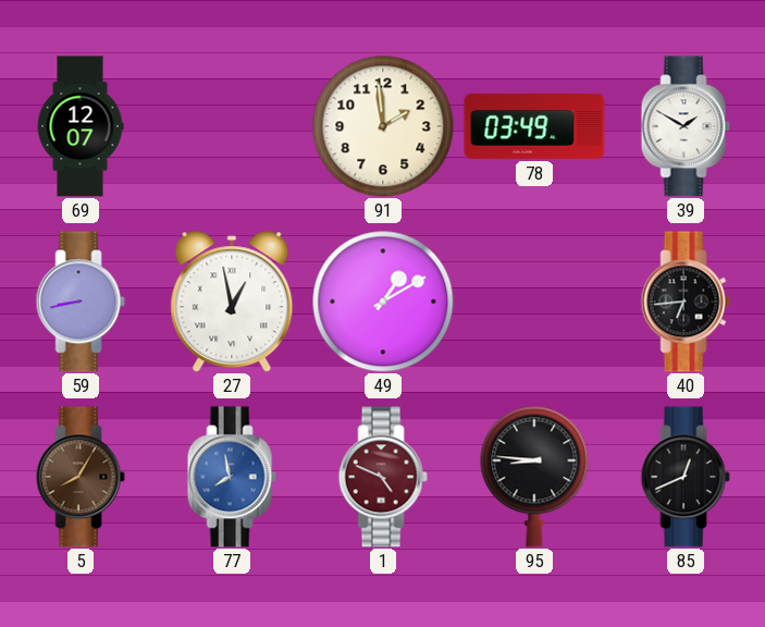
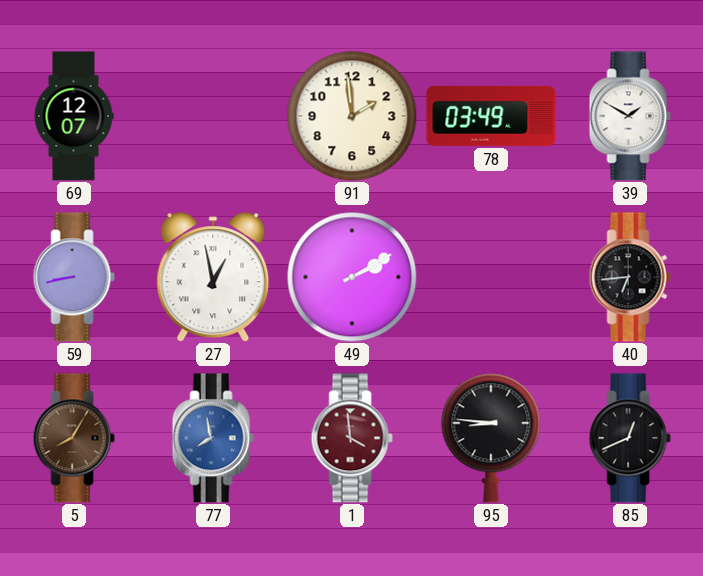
49: 1:10 -> 2:10 (352, 277)
1: 4:49 -> 3:59 (352, 438)
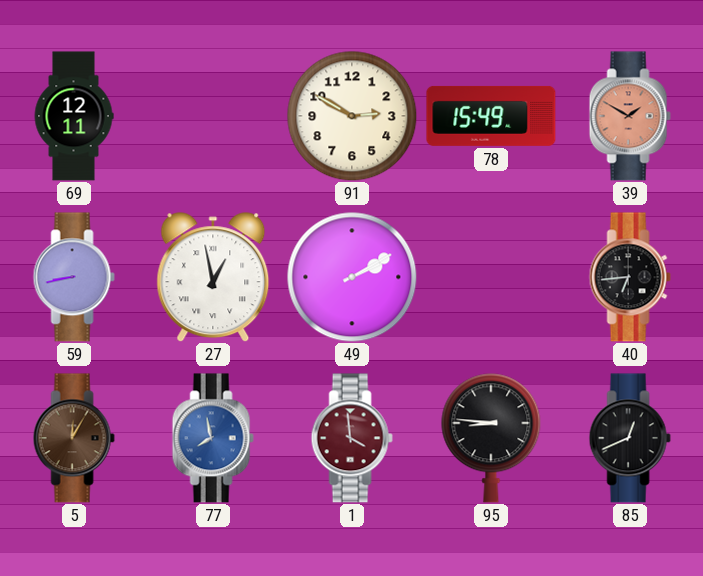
69: 12:07 -> 12:11 (74, 116)
91: 1:59 -> 2:50 (352, 116)
78: 03:49 -> 15:49 (491, 116)
39 dial: white -> salmon (630, 116)
5: 8:05 -> 12:05 (74, 438)
